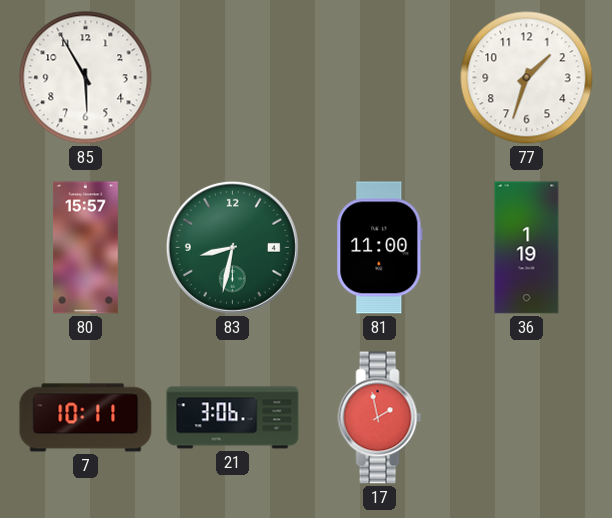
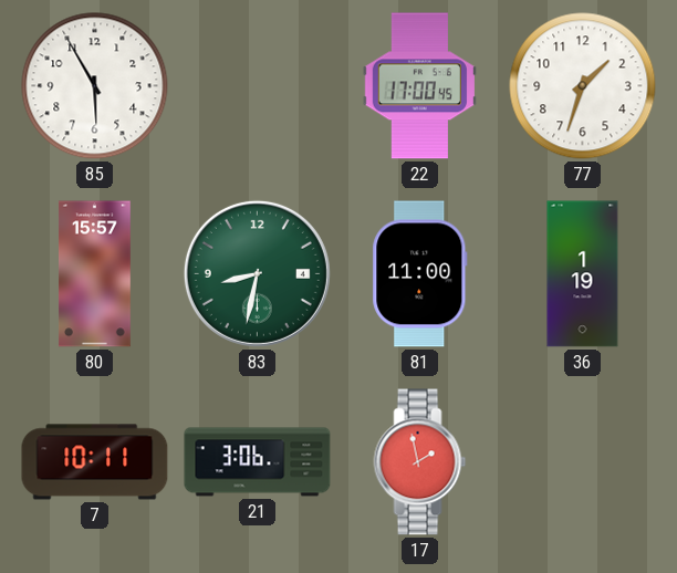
22: none -> 17:00 (419, 86)
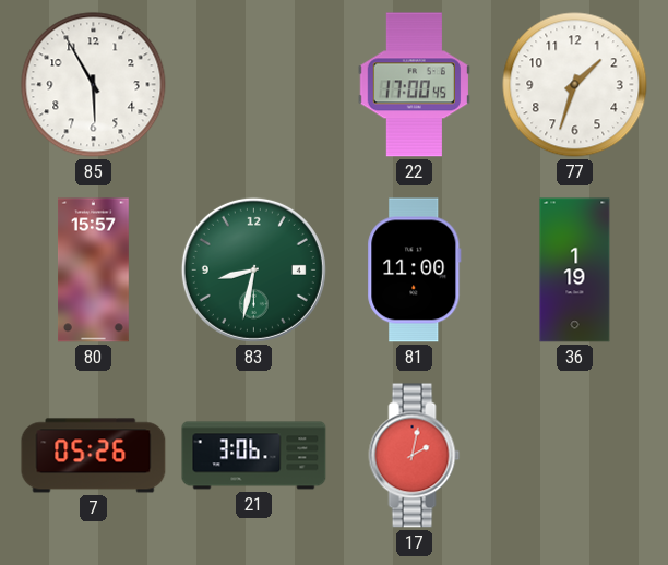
7: 10:11 -> 05:26 (94, 456)
17: 1:58 -> 2:02 (415, 456)
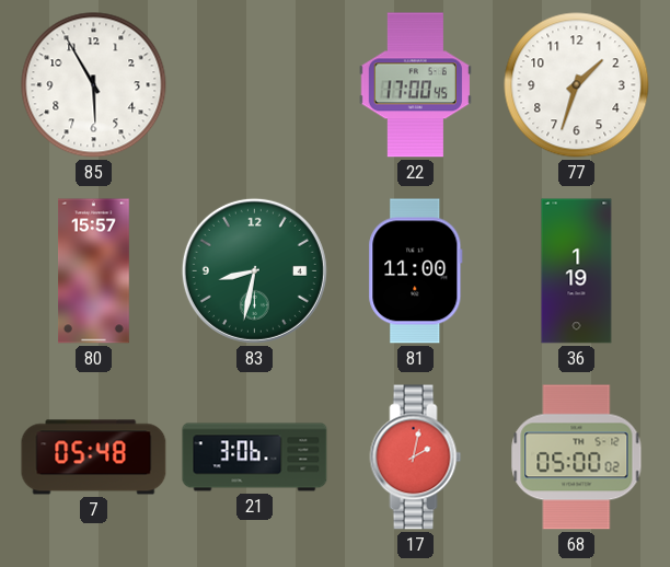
7: 05:26 -> 05:48 (94, 458)
68: none -> 05:00 (577, 458)
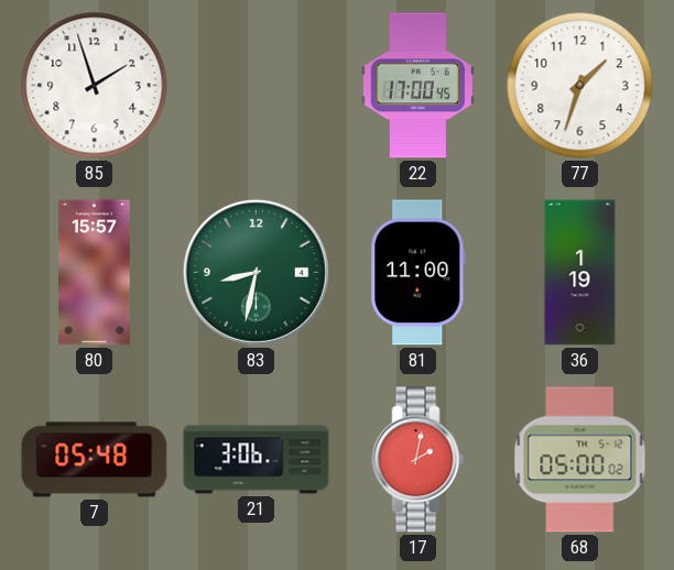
85: 5:55 -> 1:57 (95, 86)
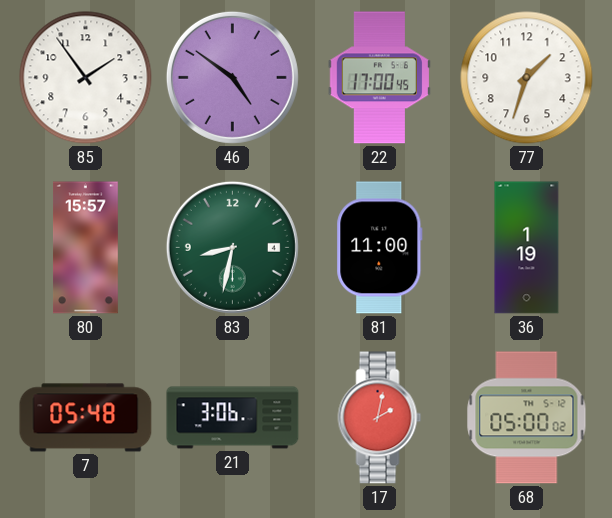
85: 1:57 -> 1:54 (86, 78)
46: none -> 4:51 (232, 77)
